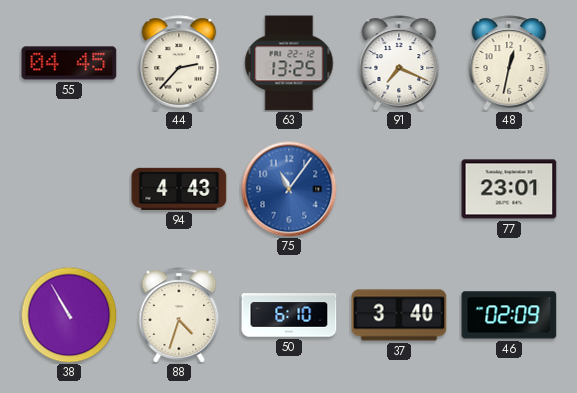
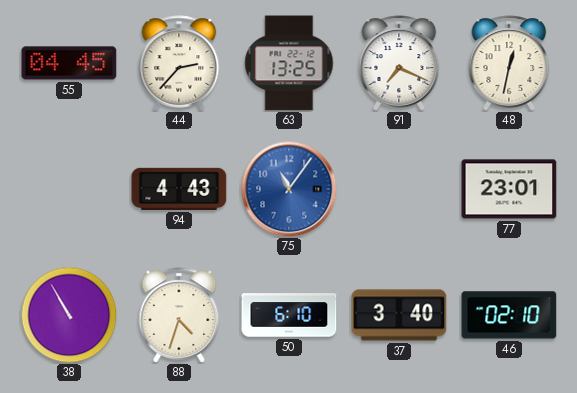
46: 02:09 -> 02:10 (509, 315)
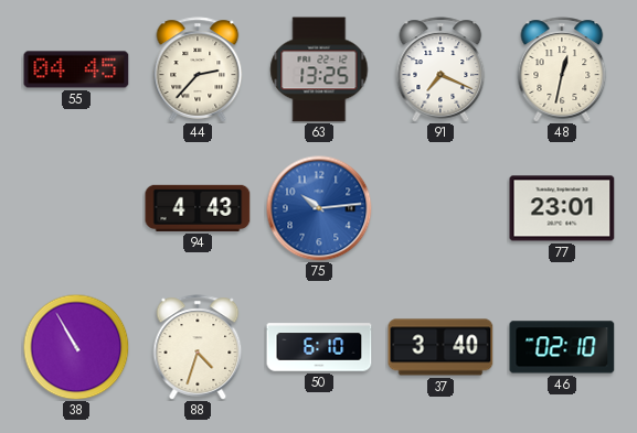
75: 11:06 -> 10:14 (319, 208)
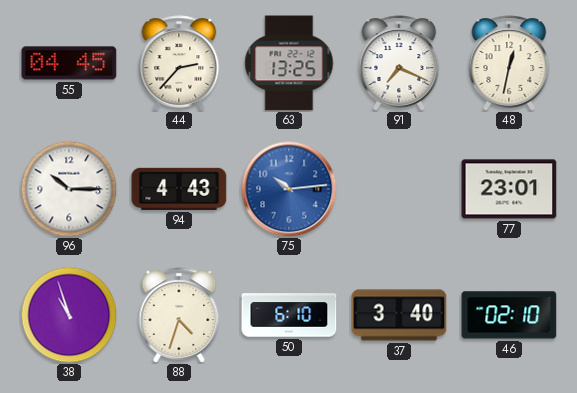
96: none -> 10:15 (69, 189)
38: 10:55 -> 10:57 (69, 315)
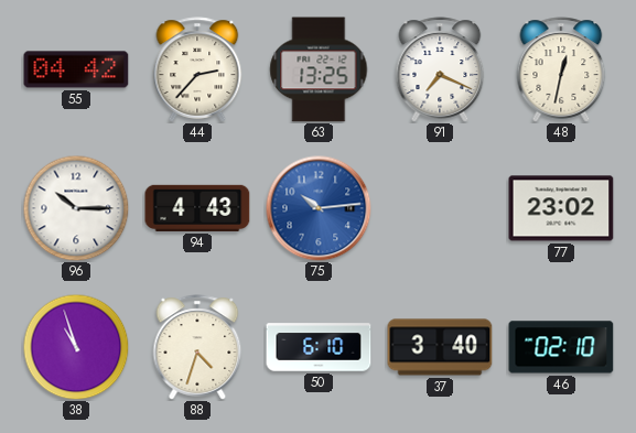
55: 04:45 -> 04:42 (76, 69)
77: 23:01 -> 23:02 (561, 208)
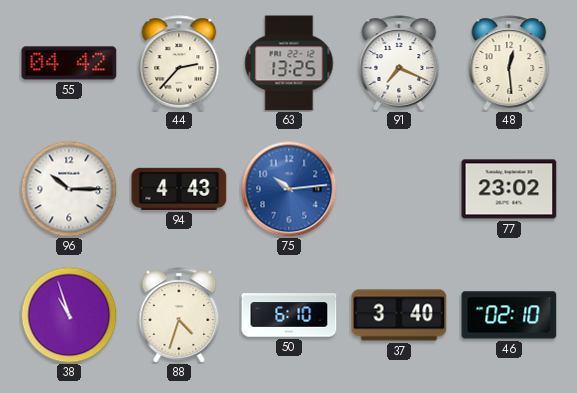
48: 12:32 -> 12:29 (509, 63)
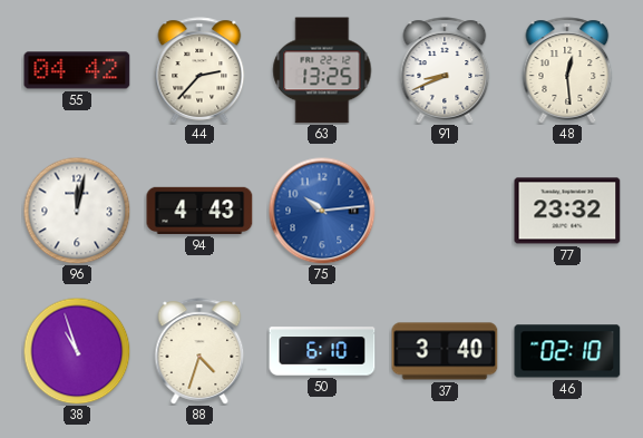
91: 7:19 -> 8:41 (445, 70)
96: 10:15 -> 12:02 (77, 211)
77: 23:02 -> 23:32 (567, 211)
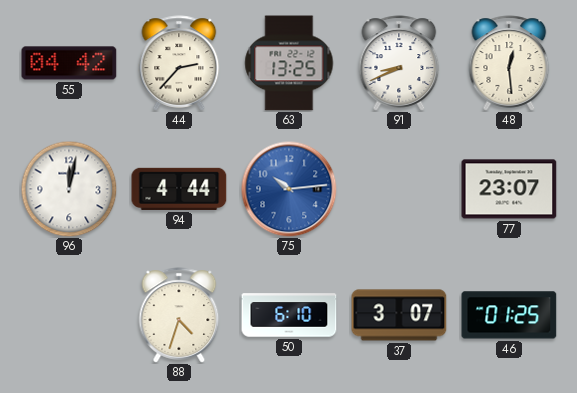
94: 4:43 -> 4:44 (179, 189)
77: 23:32 -> 23:07 (509, 189)
38: 10:57 -> none (77, 351)
37: 3:40 -> 3:07 (399, 315)
46: 02:10 -> 01:25 (509, 315)
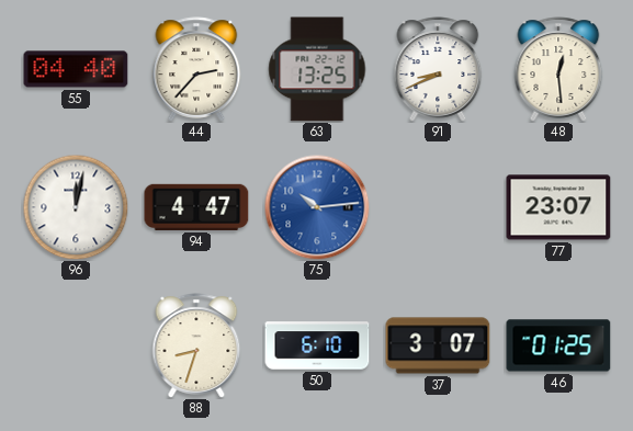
55: 04:42 -> 04:40 (76, 69)
94: 4:44 -> 4:47 (196, 207)
88: 4:33 -> 8:33 (196, 345)
